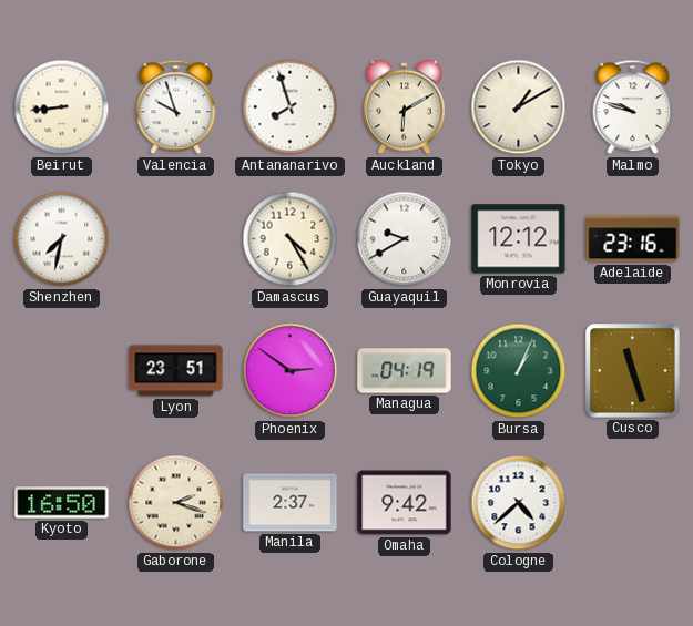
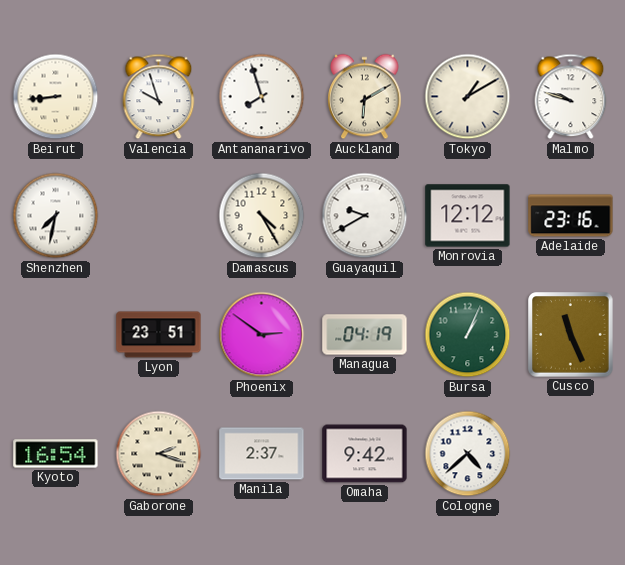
Cusco: 11:27 -> 11:26 (571, 335)
Kyoto: 16:50 -> 16:54 (56, 454)
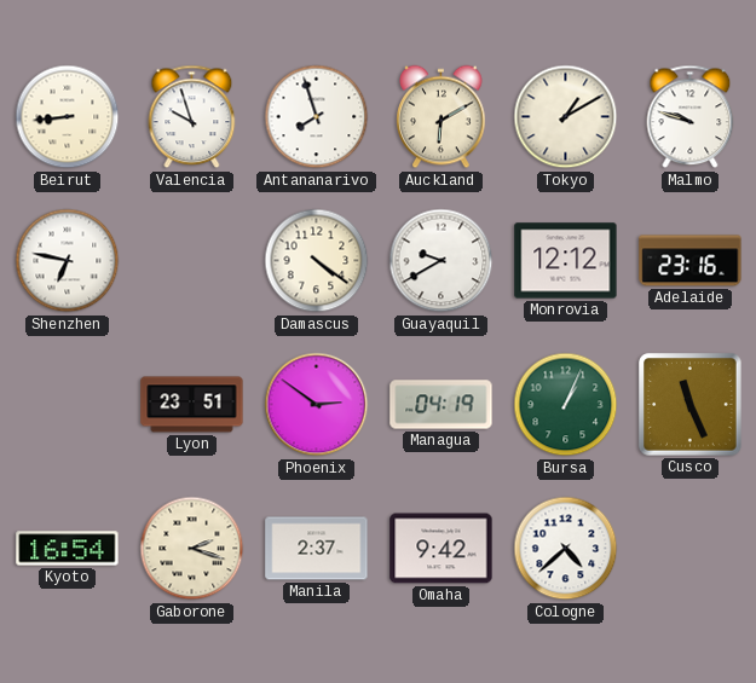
Shenzhen: 7:32 -> 6:47 (68, 261)
Damascus: 4:25 -> 4:21 (317, 261)
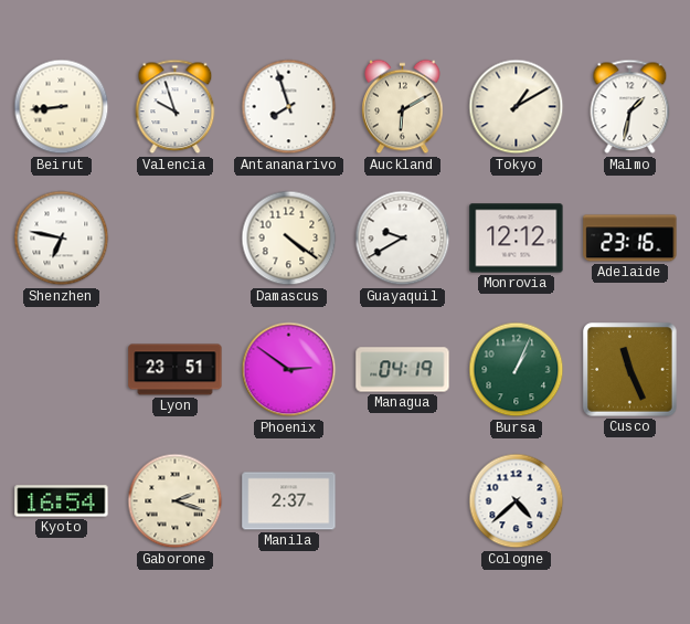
Malmo: 9:48 -> 1:32 (630, 107)
Omaha: 9:42 -> none (442, 549)
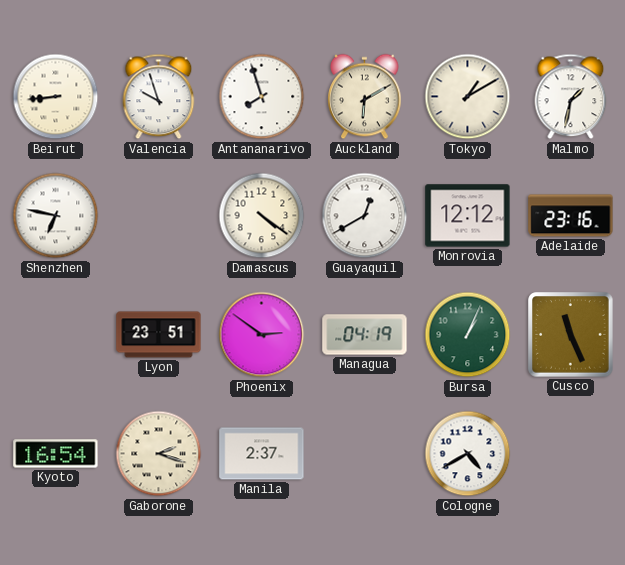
Guayaquil: 9:40 -> 12:40 (365, 216)
Cologne: 4:38 -> 4:40 (468, 454)
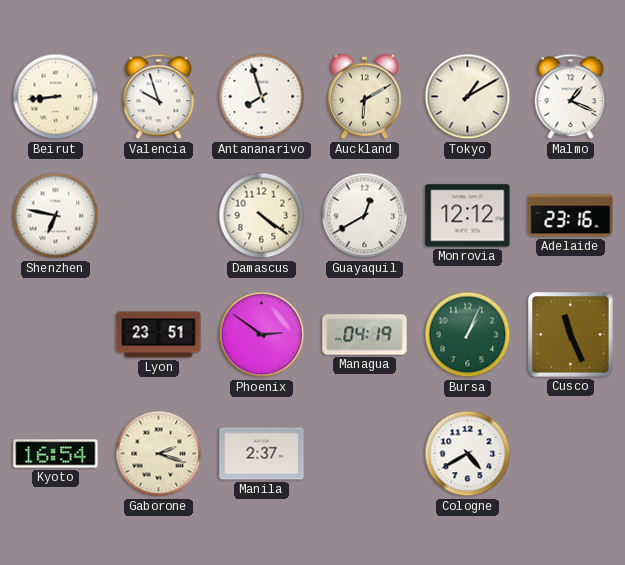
Malmo: 1:32 -> 1:19 (571, 97)
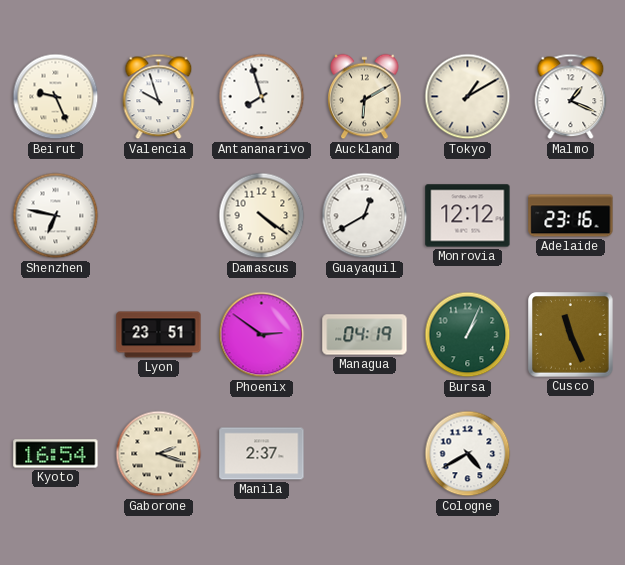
Beirut: 8:44 -> 9:26 (56, 97)
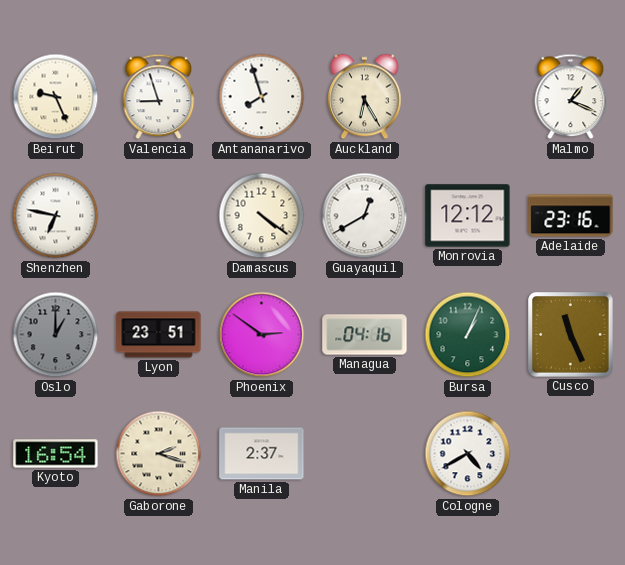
Valencia: 9:57 -> 8:57 (159, 97)
Auckland: 6:10 -> 6:25 (365, 97)
Tokyo: 1:10 -> none (468, 97)
Oslo: none -> 1:00 (56, 335)
Managua: 04:19 -> 04:16 (365, 335)
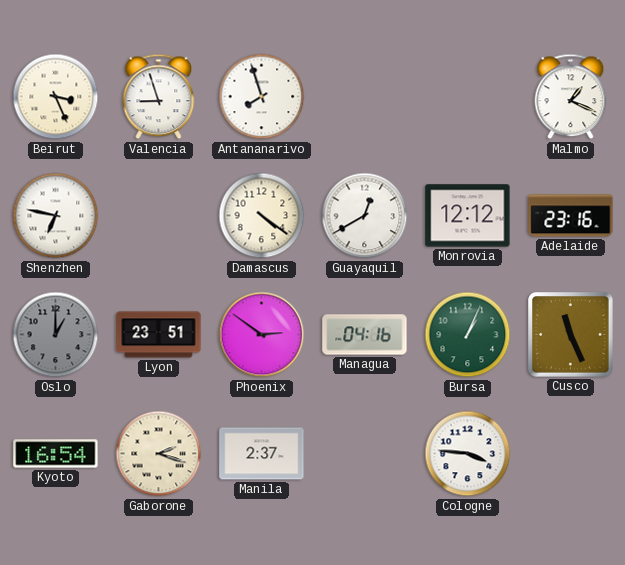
Beirut: 9:26 -> 3:26 (56, 97)
Auckland: 6:25 -> none (365, 97)
Cologne: 4:40 -> 3:46 (468, 454)
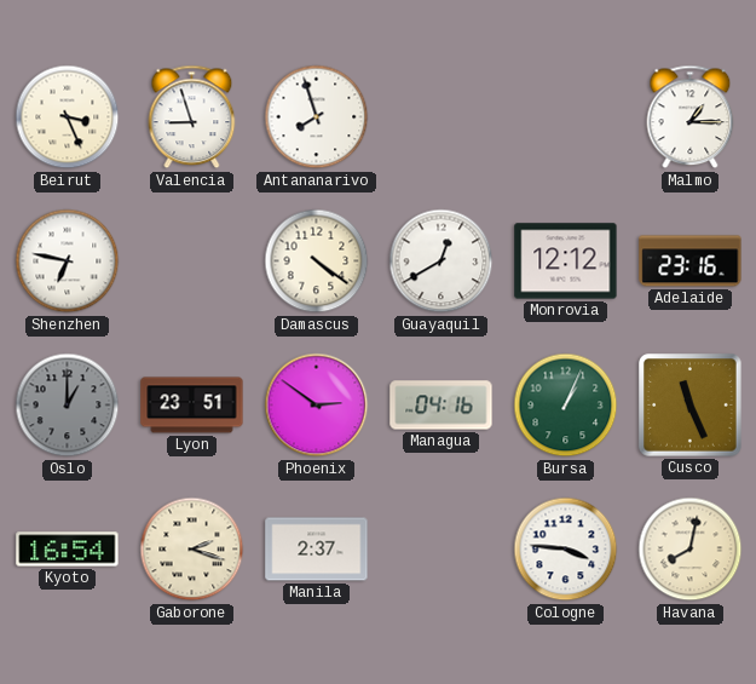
Malmo: 1:19 -> 1:15 (691, 117)
Havana: none -> 8:02 (691, 550)
